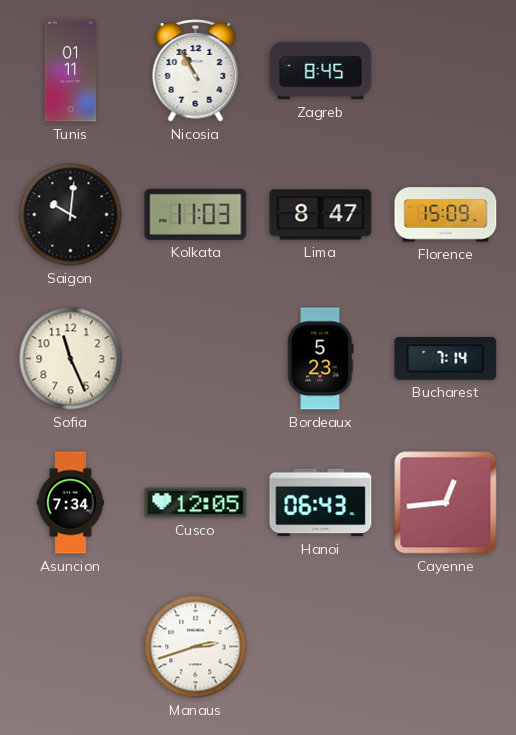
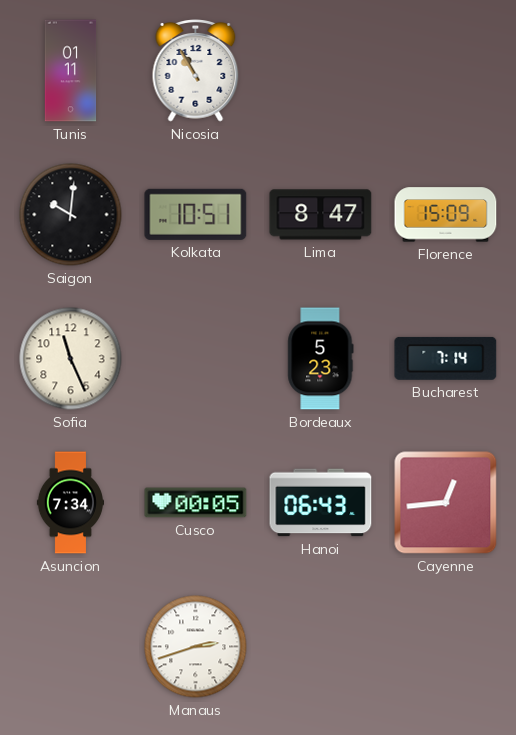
Zagreb: 8:45 -> none (321, 71)
Kolkata: 11:03 -> 10:51 (196, 214)
Cusco: 12:05 -> 00:05 (196, 503)
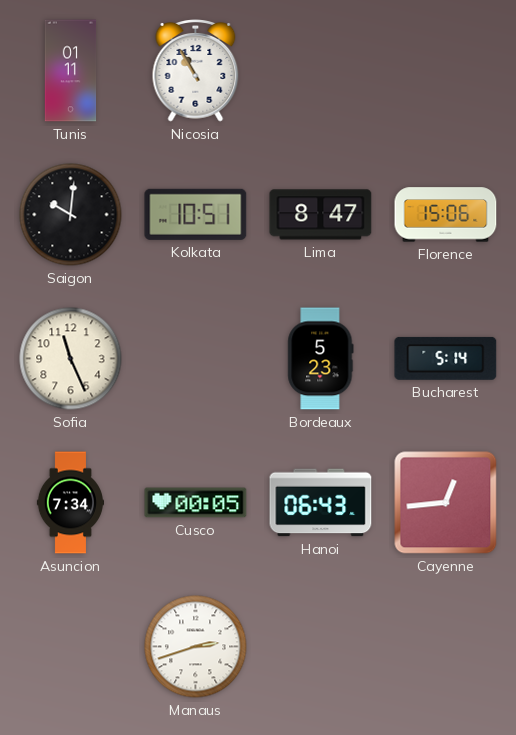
Florence: 15:09 -> 15:06 (446, 215)
Bucharest: 7:14 -> 5:14 (446, 358)
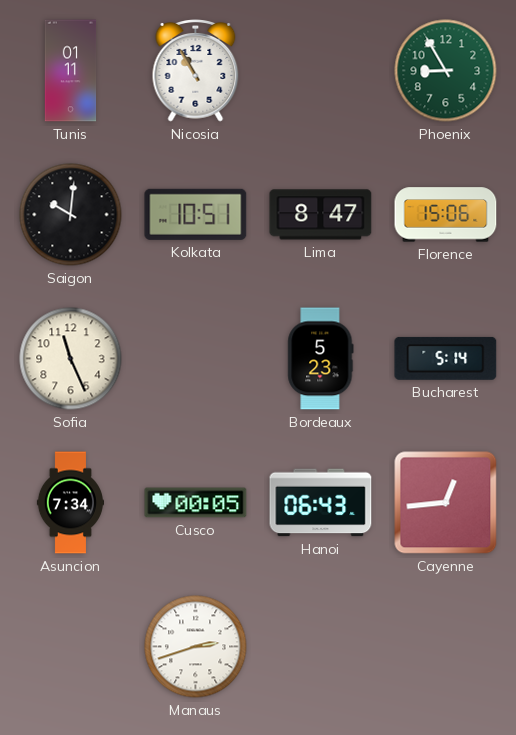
Phoenix: none -> 8:55 (446, 71)
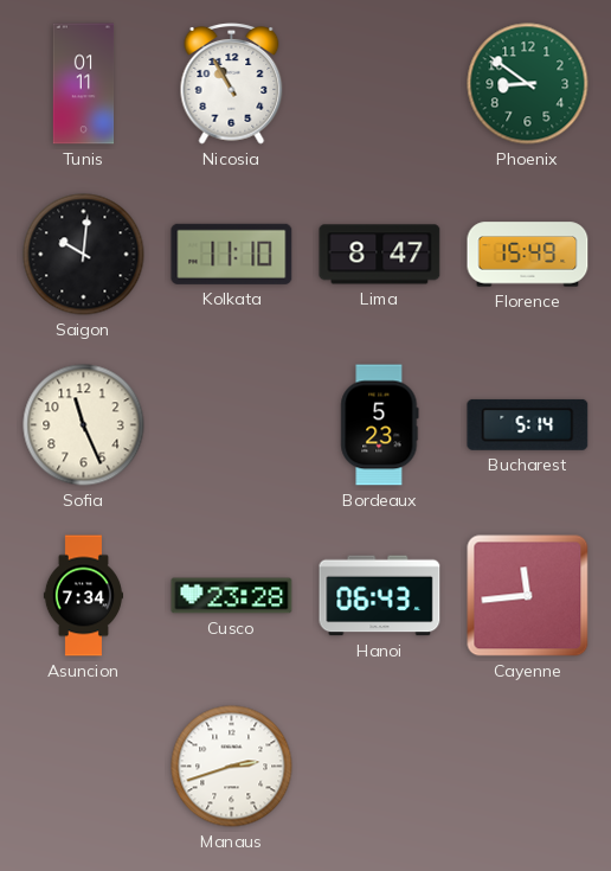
Phoenix: 8:55 -> 8:51 (528, 84)
Kolkata: 10:51 -> 11:10 (232, 254)
Florence: 15:06 -> 15:49 (528, 255)
Cusco: 00:05 -> 23:28 (232, 596)
Cayenne: 12:44 -> 11:44 (528, 596)
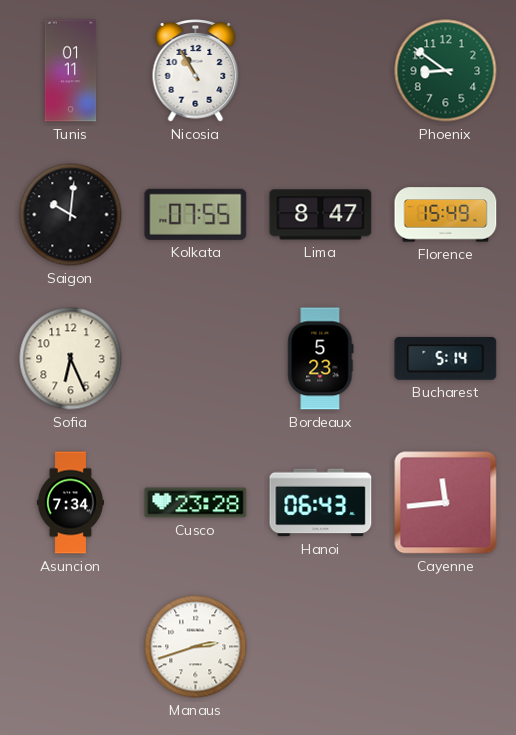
Kolkata: 11:10 -> 07:55 (196, 214)
Sofia: 11:26 -> 6:26 (71, 359)
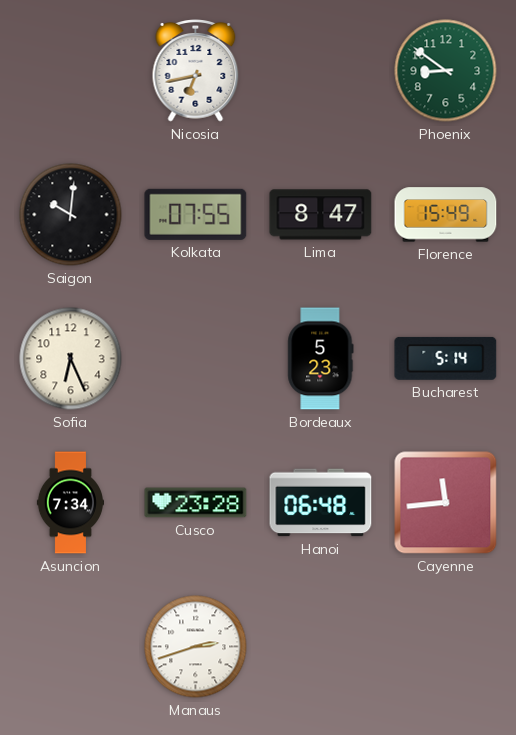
Tunis: 01:11 -> none (71, 71)
Nicosia: 10:55 -> 6:43 (196, 71)
Hanoi: 06:43 -> 06:48 (321, 503)
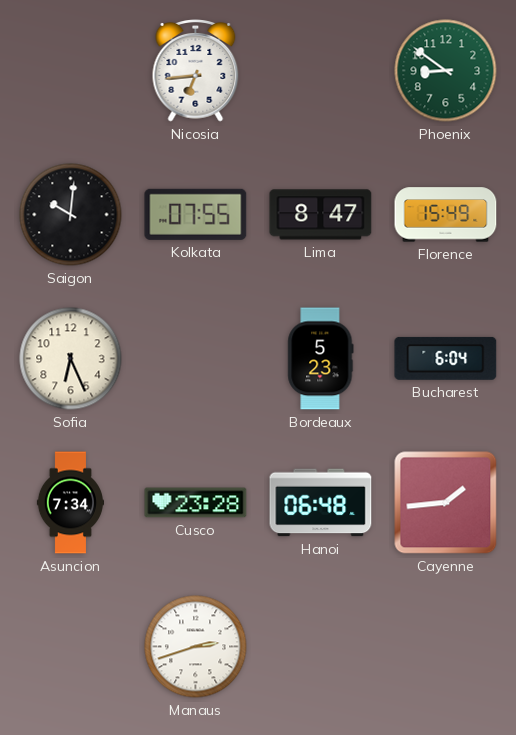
Nicosia: 6:43 -> 6:44 (196, 71)
Bucharest: 5:14 -> 6:04 (446, 358)
Cayenne: 11:44 -> 1:44 (446, 503)
